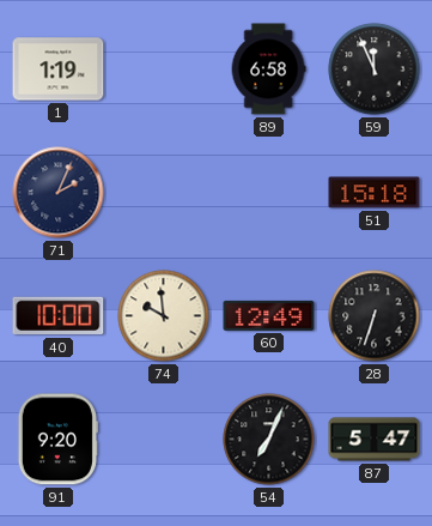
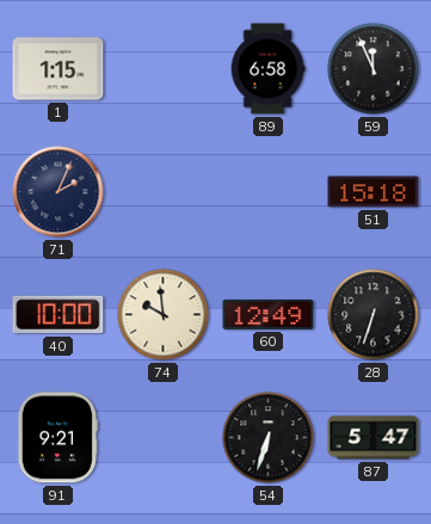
1: 1:19 -> 1:15 (59, 69)
91: 9:20 -> 9:21 (57, 438)
54: 7:04 -> 6:33 (269, 438)
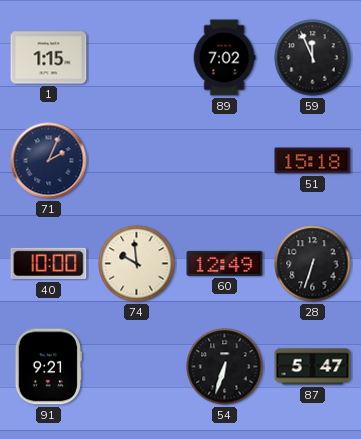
89: 6:58 -> 7:02 (224, 58)
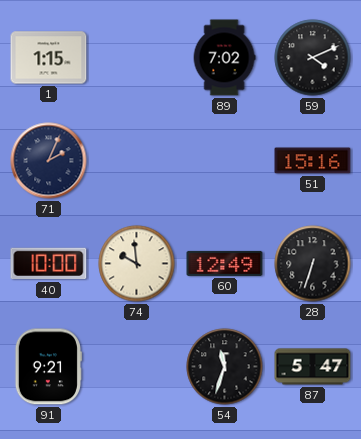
59: 11:56 -> 4:11 (313, 58)
51: 15:18 -> 15:16 (313, 161)
54: 6:33 -> 11:33 (225, 367)
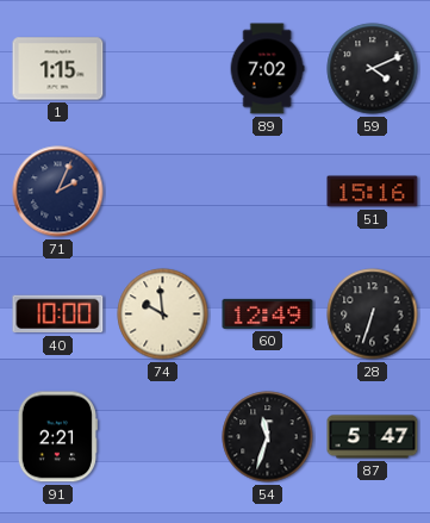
91: 9:21 -> 2:21 (57, 437)
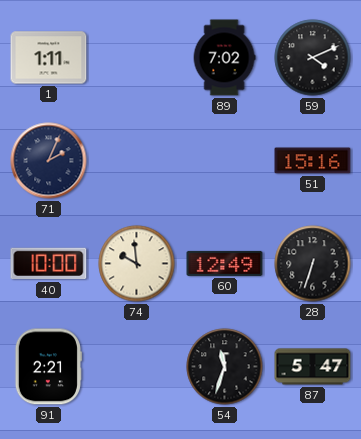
1: 1:15 -> 1:11 (49, 58)
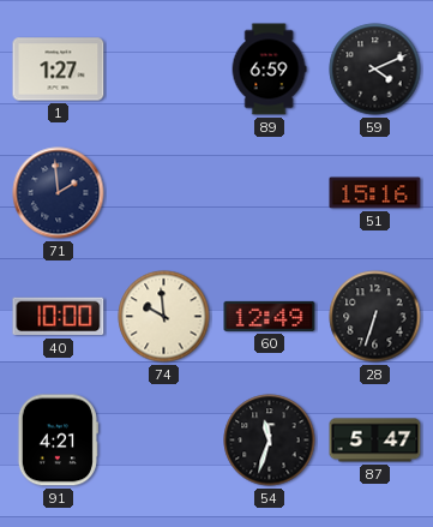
1: 1:11 -> 1:27 (59, 70)
89: 7:02 -> 6:59 (269, 70)
71: 2:04 -> 1:59 (59, 193)
91: 2:21 -> 4:21 (58, 441)
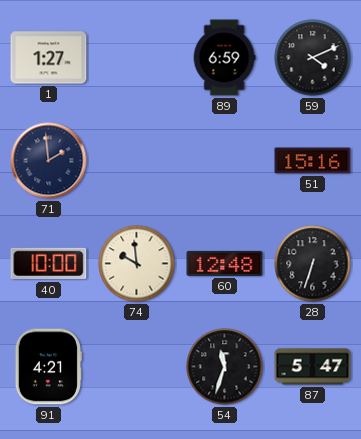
60: 12:49 -> 12:48 (225, 263)
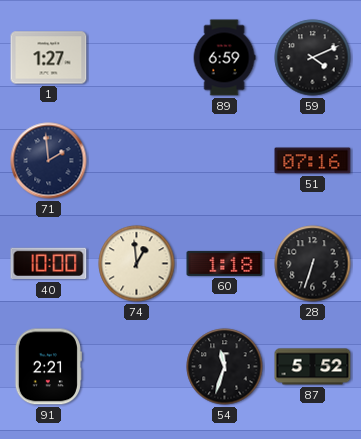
51: 15:16 -> 07:16 (313, 161)
74: 9:59 -> 12:59 (137, 264)
60: 12:48 -> 1:18 (225, 263)
91: 4:21 -> 2:21 (48, 367)
87: 5:47 -> 5:52 (313, 367)
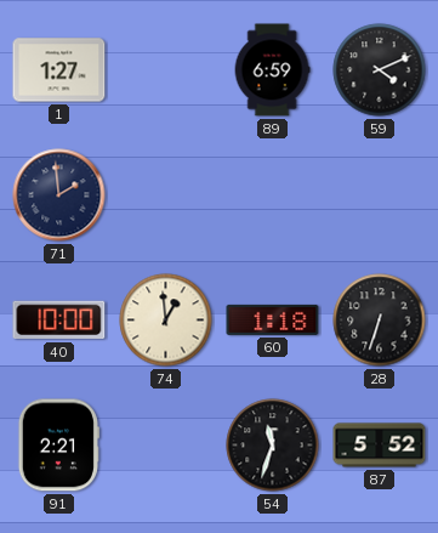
51: 07:16 -> none (313, 161)
